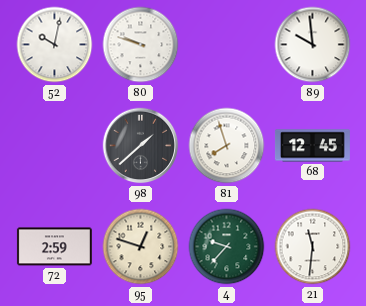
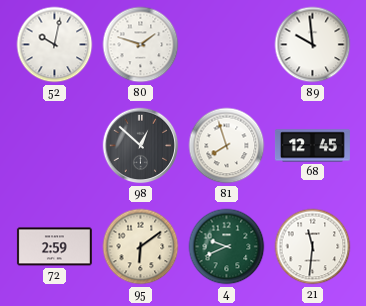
80: 9:48 -> 1:48 (141, 45)
98: 1:38 -> 12:52 (141, 146)
95: 12:48 -> 6:09 (141, 247)
4: 9:37 -> 9:41 (227, 247)
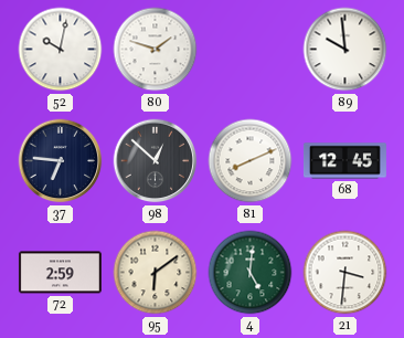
37: none -> 6:46 (61, 161)
81: 7:57 -> 8:11 (251, 161)
4: 9:41 -> 5:01 (251, 273)
21: 11:31 -> 3:31 (345, 273)
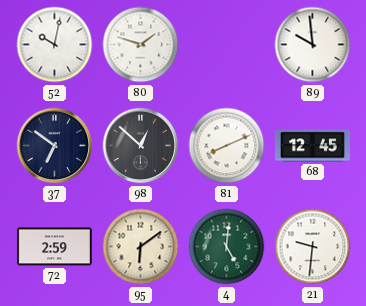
37: 6:46 -> 6:51 (55, 146)
21: 3:31 -> 9:31 (313, 247)
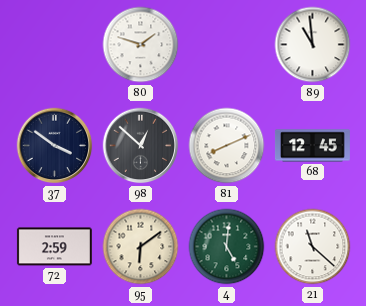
52: 10:02 -> none (55, 45)
89: 9:59 -> 10:59 (313, 45)
37: 6:51 -> 3:51 (55, 146)
21: 9:31 -> 11:22 (313, 247)
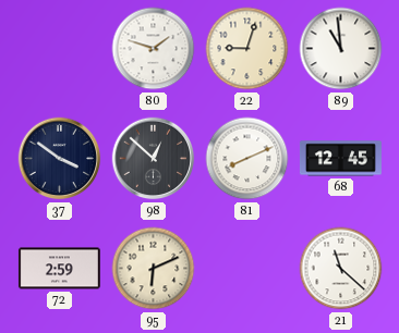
22: none -> 9:03 (247, 49)
95: 6:09 -> 6:11 (154, 269)
4: 5:01 -> none (227, 247)
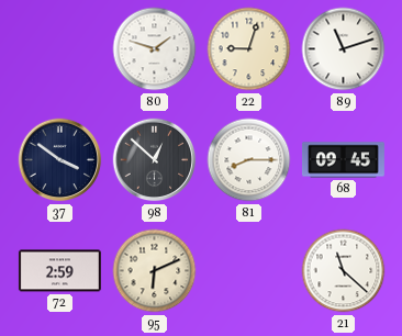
89: 10:59 -> 11:12 (344, 49)
81: 8:11 -> 8:15 (249, 160)
68: 12:45 -> 09:45 (343, 160)
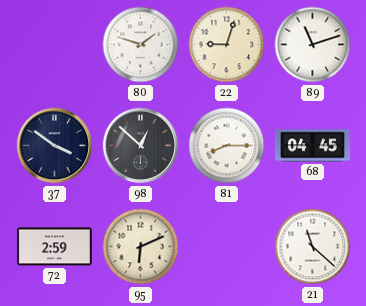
68: 09:45 -> 04:45 (312, 146)
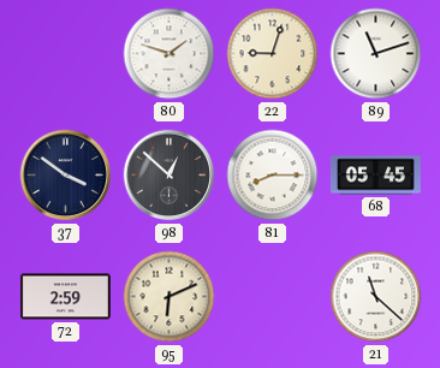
68: 04:45 -> 05:45 (375, 176)
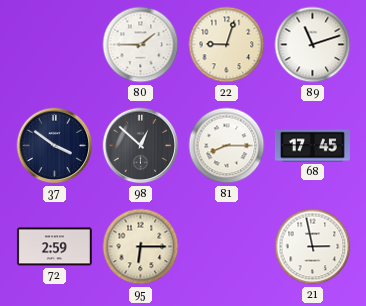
80: 1:48 -> 1:45 (141, 45)
68: 05:45 -> 17:45 (312, 146)
95: 6:11 -> 6:15 (141, 247)
21: 11:22 -> 2:58 (313, 247)
